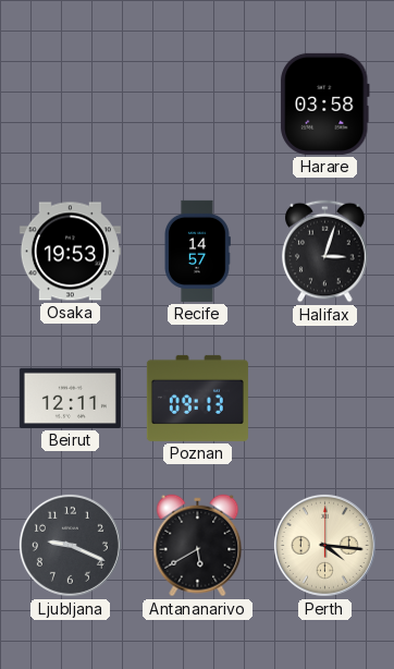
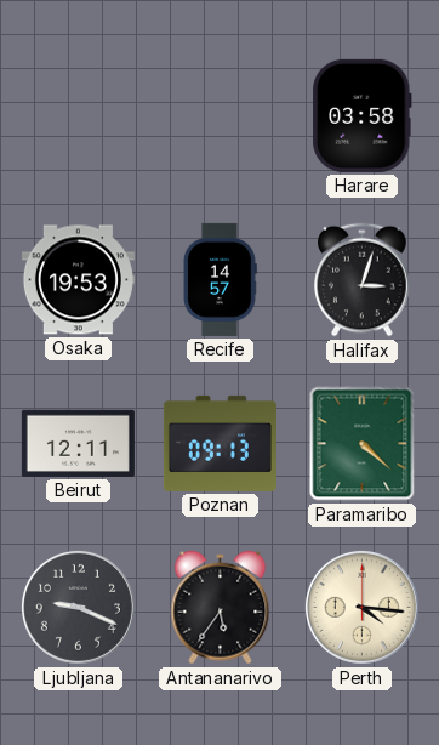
Paramaribo: none -> 4:22 (363, 444)
Antananarivo: 5:40 -> 5:36 (221, 608)
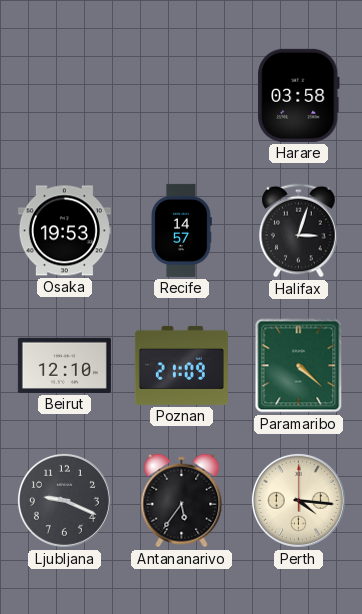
Beirut: 12:11 -> 12:10 (64, 365)
Poznan: 09:13 -> 21:09 (181, 365)
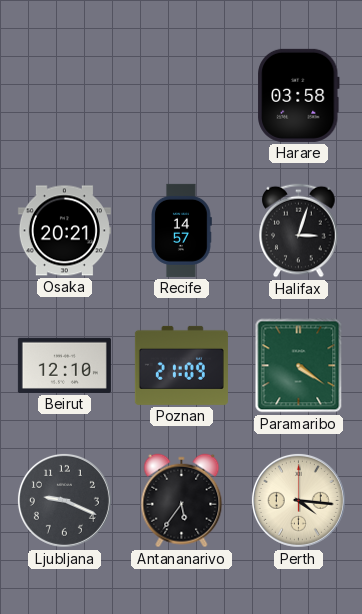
Osaka: 19:53 -> 20:21 (64, 231)
Paramaribo: 4:22 -> 4:21 (299, 366)
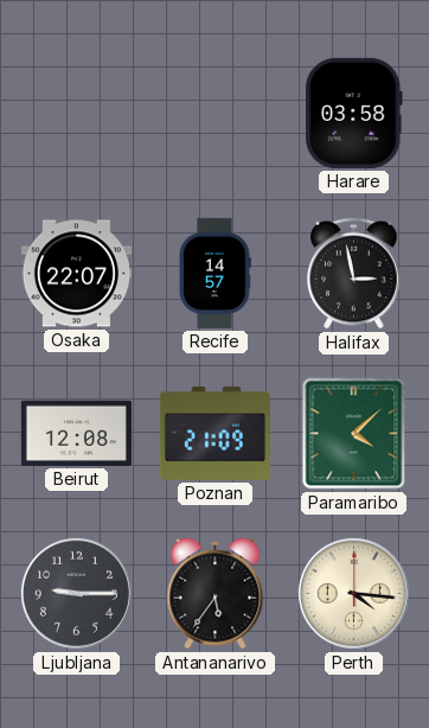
Osaka: 20:21 -> 22:07 (76, 274)
Halifax: 3:03 -> 2:58 (354, 274)
Beirut: 12:10 -> 12:08 (76, 433)
Paramaribo: 4:21 -> 4:08 (354, 434)
Ljubljana: 9:19 -> 9:15 (76, 593)
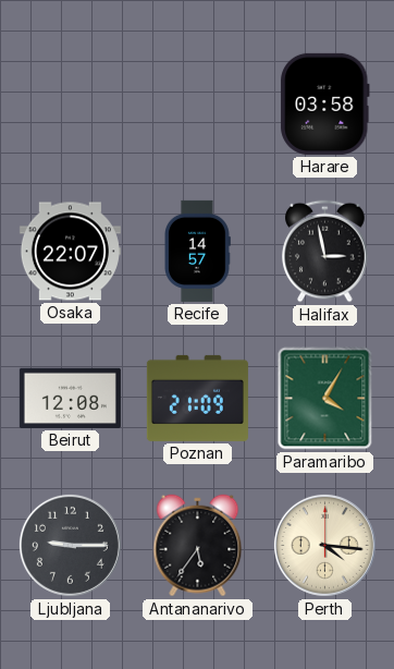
Paramaribo: 4:08 -> 4:05 (325, 399)
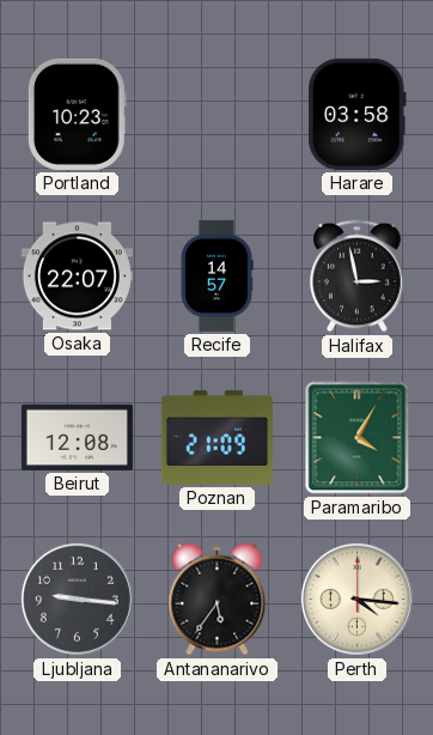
Portland: none -> 10:23 (77, 114)
Ljubljana: 9:15 -> 9:16 (77, 599)
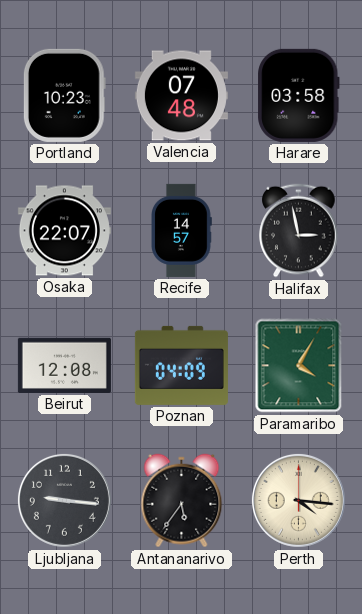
Valencia: none -> 07:48 (181, 96)
Poznan: 21:09 -> 04:09 (181, 365)
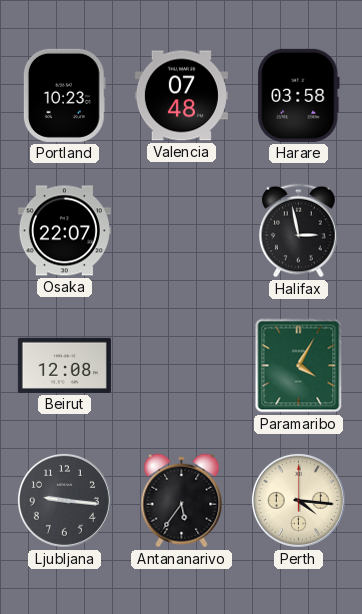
Recife: 14:57 -> none (182, 230)
Poznan: 04:09 -> none (181, 365)
